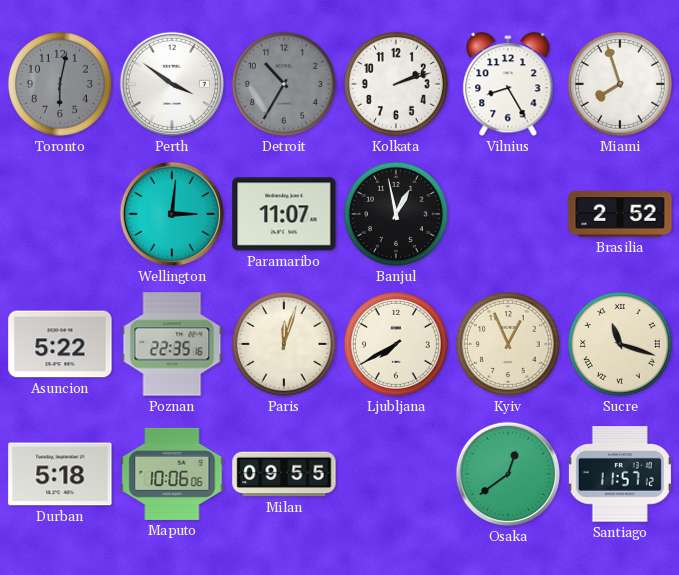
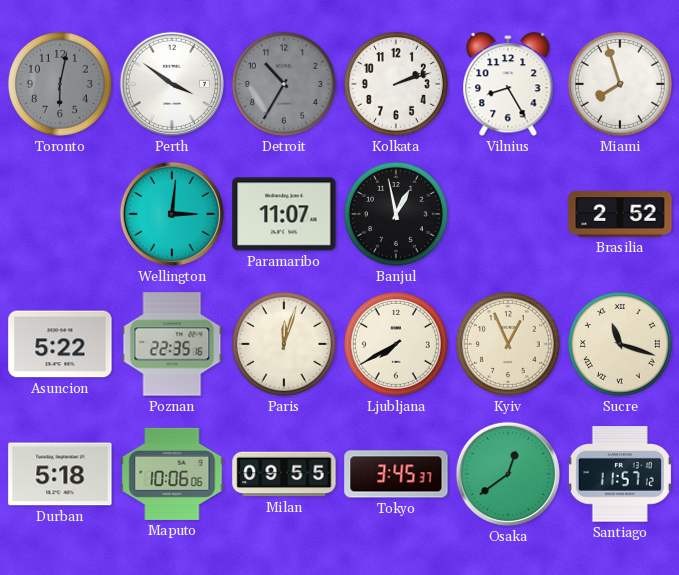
Tokyo: none -> 3:45 (396, 474)
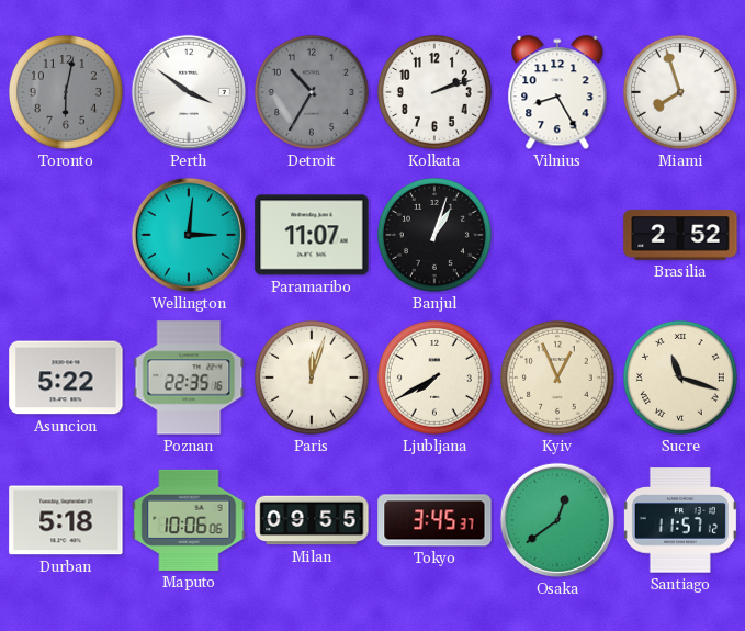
Banjul: 12:58 -> 1:03 (434, 235)
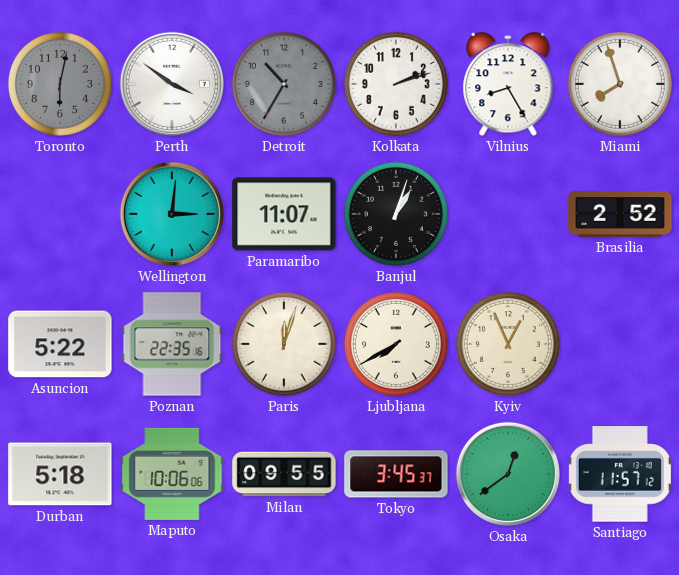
Sucre: 11:18 -> none (680, 378)
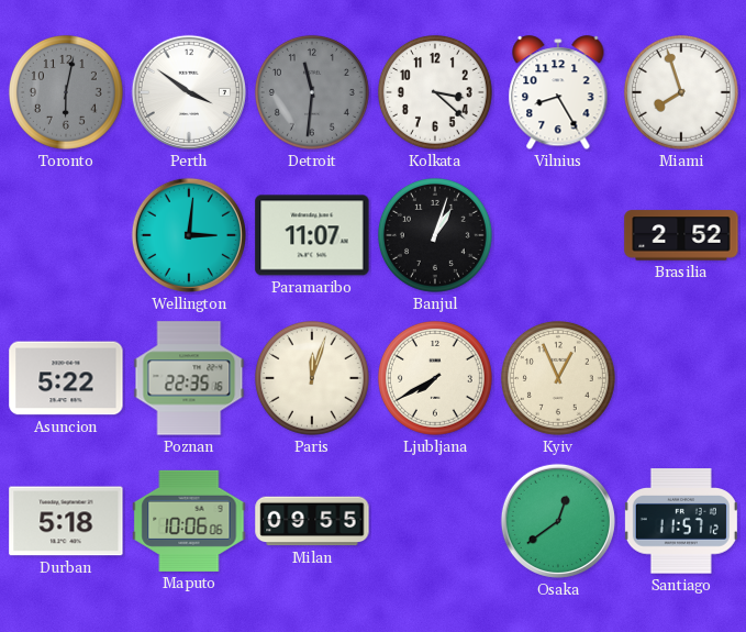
Detroit: 10:35 -> 11:31 (312, 92)
Kolkata: 2:12 -> 3:22 (435, 92)
Tokyo: 3:45 -> none (396, 474)
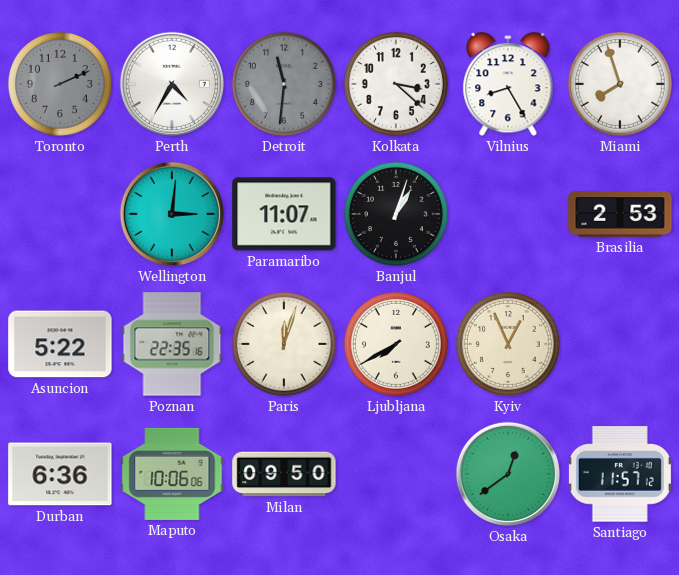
Toronto: 6:02 -> 2:11 (60, 84)
Perth: 3:51 -> 4:35 (172, 84)
Brasilia: 2:52 -> 2:53 (620, 214)
Durban: 5:18 -> 6:36 (60, 474)
Milan: 09:55 -> 09:50 (284, 474)
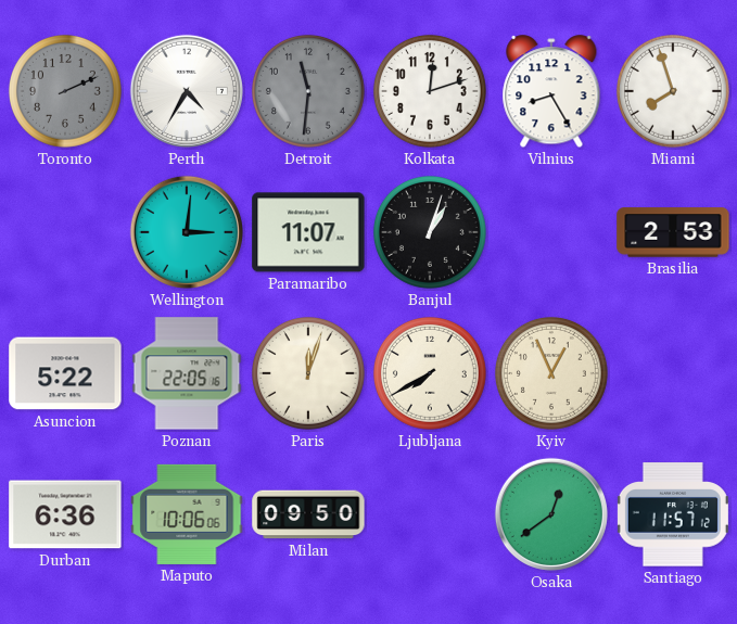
Kolkata: 3:22 -> 12:12 (430, 91)
Poznan: 22:35 -> 22:05 (187, 373)
